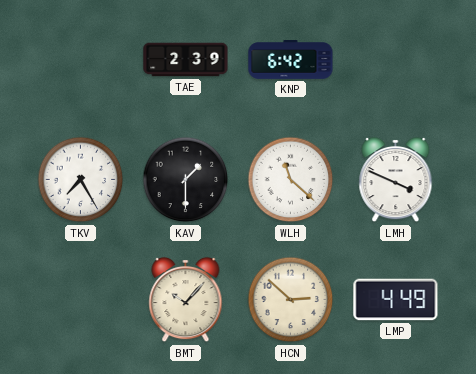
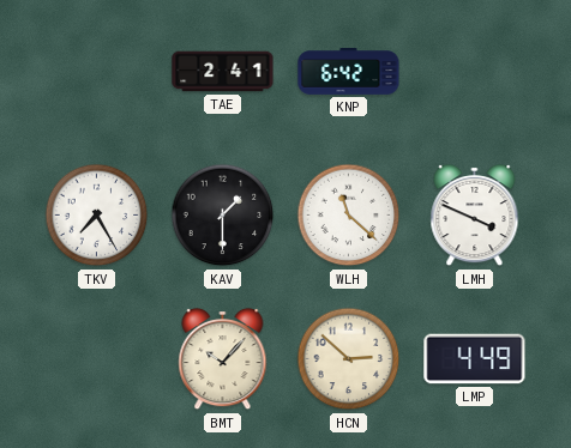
TAE: 2:39 -> 2:41 (223, 72)
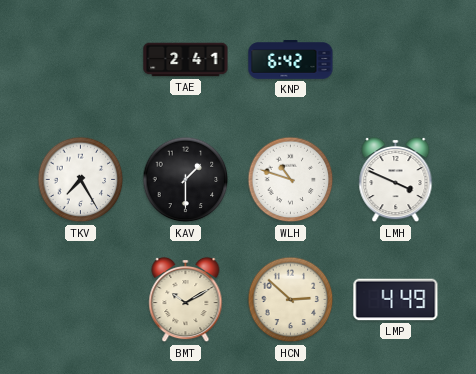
WLH: 11:22 -> 10:48 (291, 180)
BMT: 10:07 -> 10:10 (186, 300)
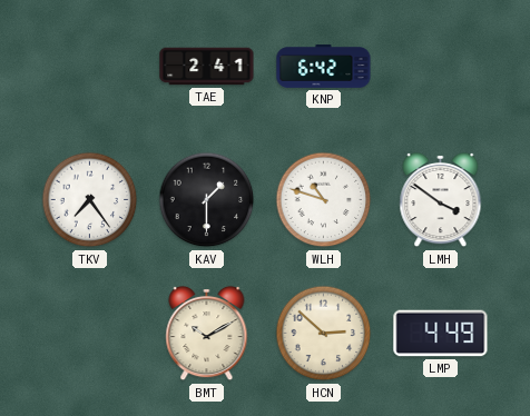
TKV: 7:25 -> 7:24 (90, 200)
LMH: 3:49 -> 3:51 (441, 200)
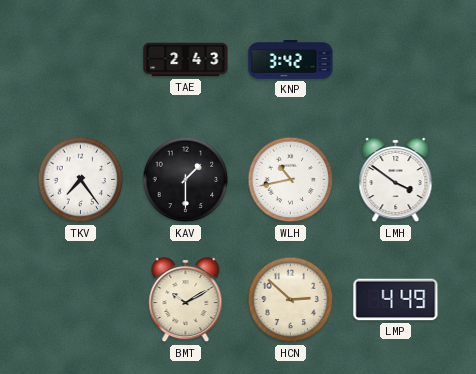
TAE: 2:41 -> 2:43 (186, 60)
KNP: 6:42 -> 3:42 (291, 60)
WLH: 10:48 -> 10:43 (291, 180)
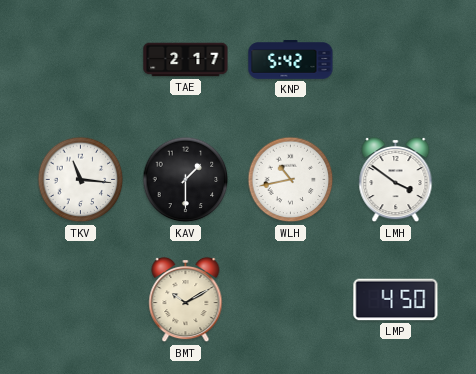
TAE: 2:43 -> 2:17 (186, 60)
KNP: 3:42 -> 5:42 (291, 60)
TKV: 7:24 -> 11:16 (81, 180)
HCN: 2:52 -> none (291, 300)
LMP: 4:49 -> 4:50 (396, 300)
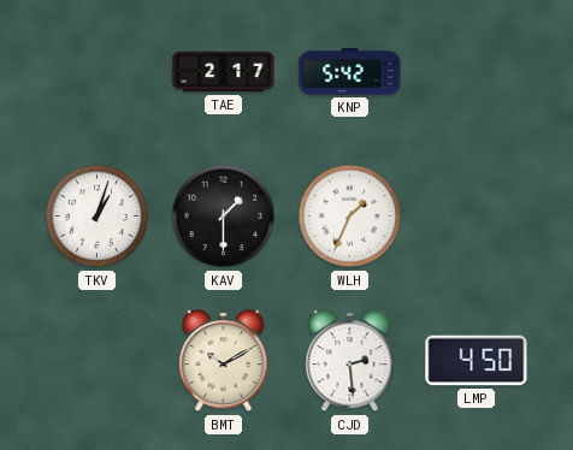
TKV: 11:16 -> 1:03 (98, 217)
WLH: 10:43 -> 1:34 (350, 217)
LMH: 3:51 -> none (396, 180)
CJD: none -> 2:29 (350, 361)
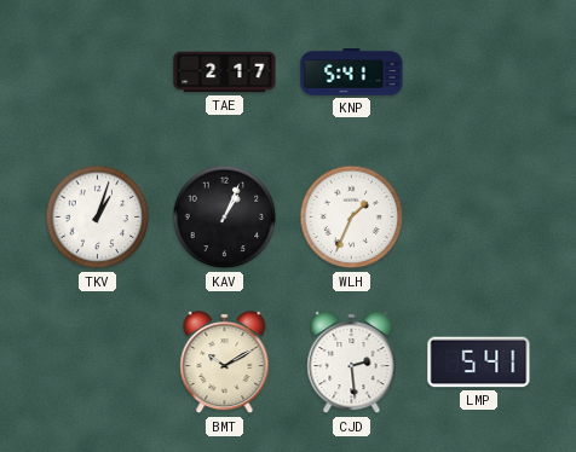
KNP: 5:42 -> 5:41 (352, 73)
KAV: 1:30 -> 1:04 (225, 218)
LMP: 4:50 -> 5:41 (479, 363)
